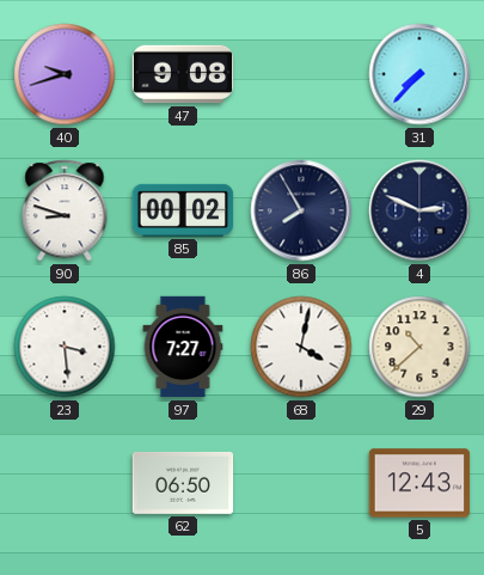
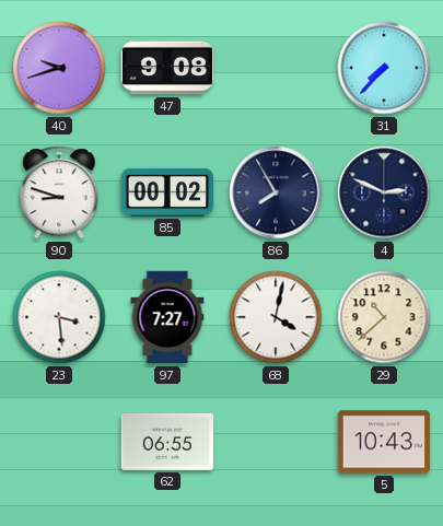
62: 06:50 -> 06:55 (167, 442)
5: 12:43 -> 10:43 (384, 442)
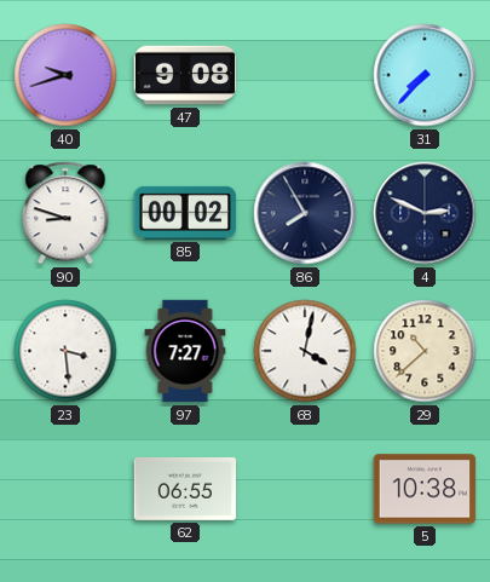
5: 10:43 -> 10:38 (425, 489)
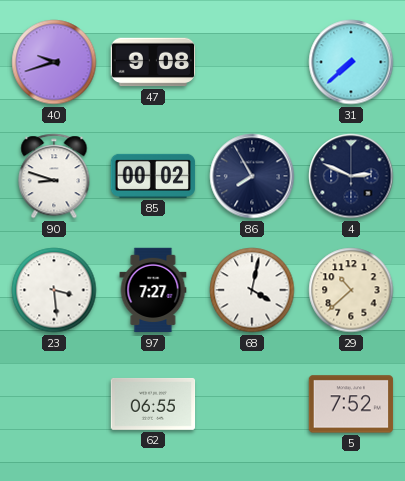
31: 7:37 -> 7:38 (351, 62)
5: 10:38 -> 7:52 (351, 404)
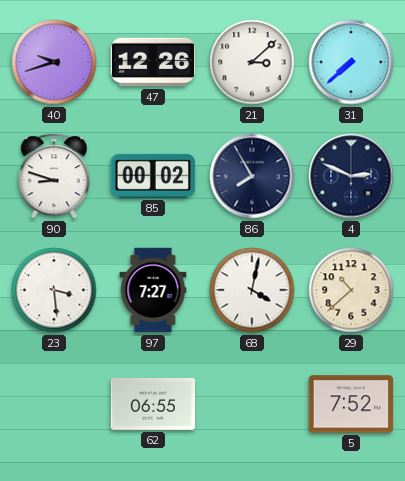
47: 9:08 -> 12:26 (153, 62)
21: none -> 3:08 (252, 62)
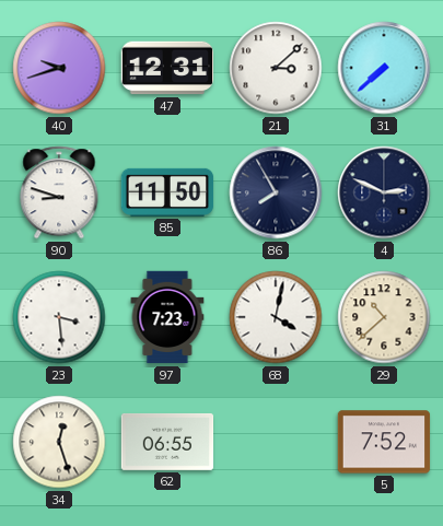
47: 12:26 -> 12:31 (167, 68)
85: 00:02 -> 11:50 (167, 192)
97: 7:27 -> 7:23 (167, 317)
34: none -> 12:27 (59, 442)
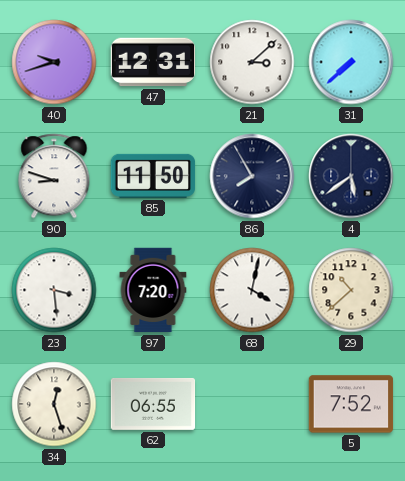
4: 2:49 -> 5:39 (351, 176)
97: 7:23 -> 7:20 (153, 290)
